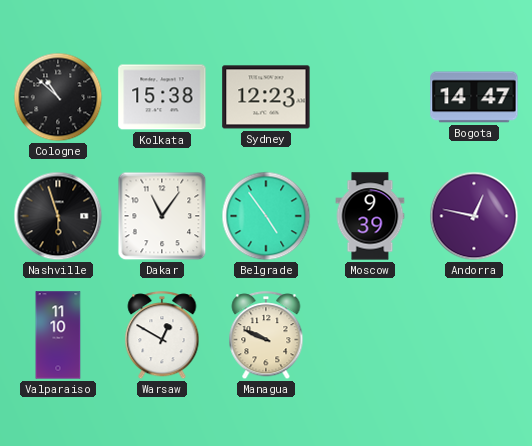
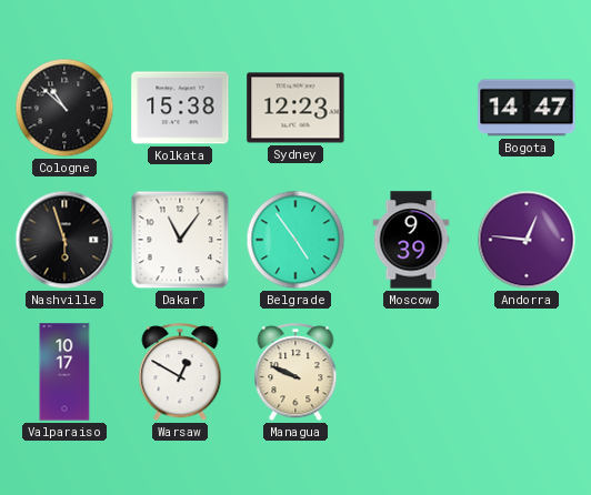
Andorra: 12:47 -> 12:46 (527, 240)
Valparaiso: 11:10 -> 10:17 (64, 372)
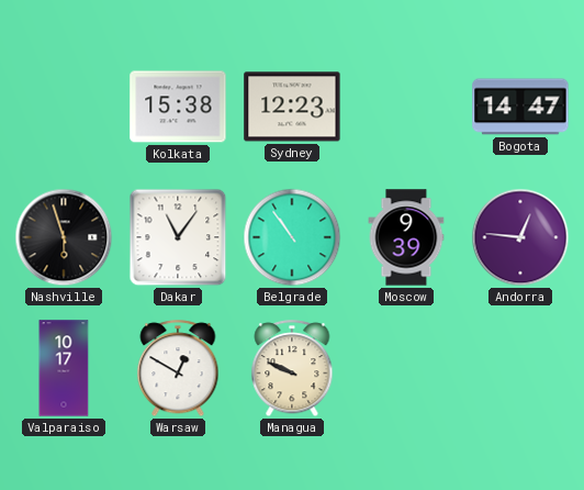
Cologne: 10:52 -> none (64, 108)
Belgrade: 4:54 -> 10:54 (292, 237)
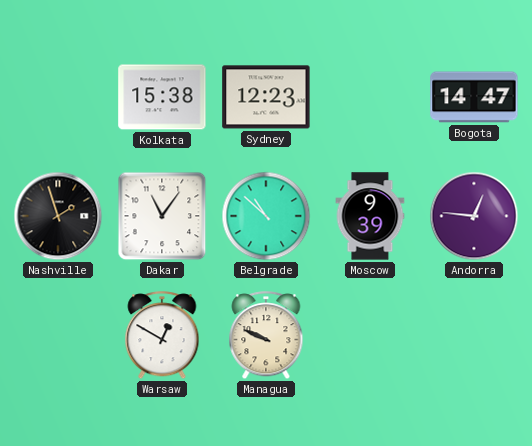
Nashville: 5:57 -> 1:57 (58, 216)
Belgrade: 10:54 -> 10:52 (266, 216)
Valparaiso: 10:17 -> none (64, 368)
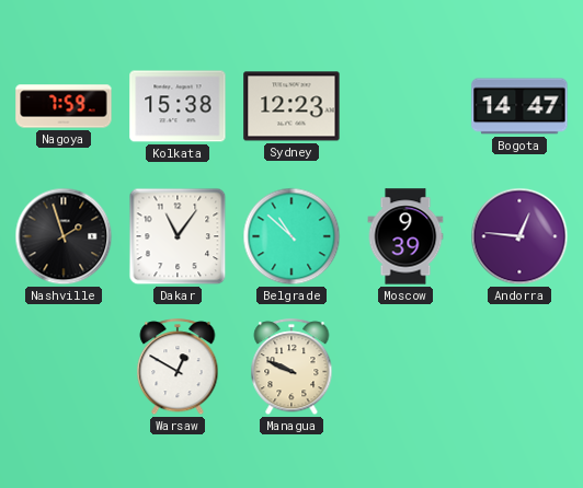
Nagoya: none -> 7:59 (64, 106)
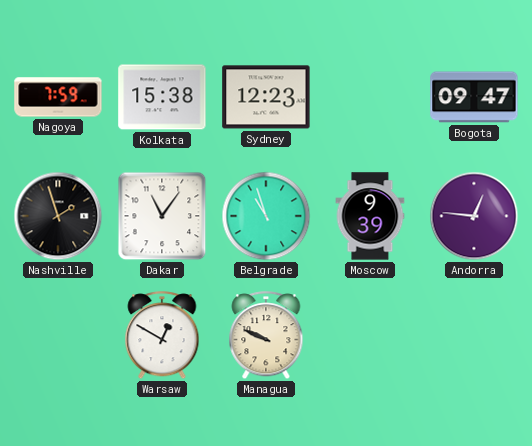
Bogota: 14:47 -> 09:47 (474, 97)
Belgrade: 10:52 -> 10:57 (266, 216)
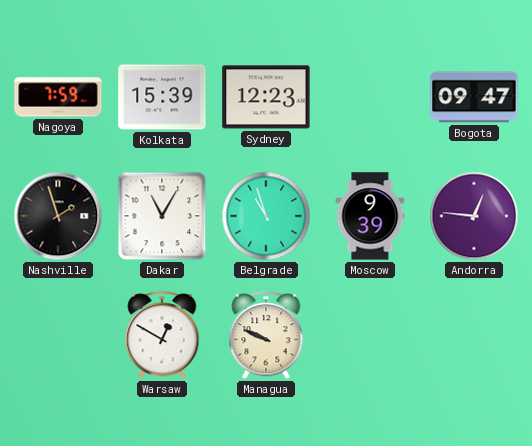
Kolkata: 15:38 -> 15:39 (162, 97)
Dakar: 11:06 -> 11:05 (162, 216)
